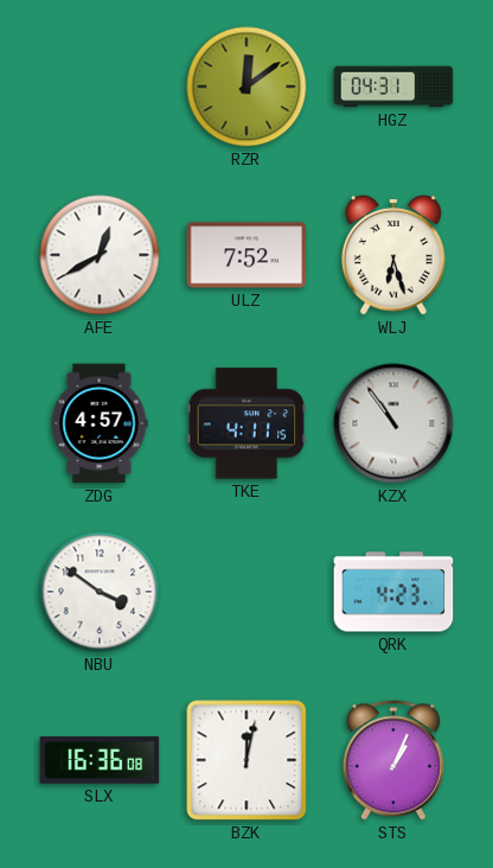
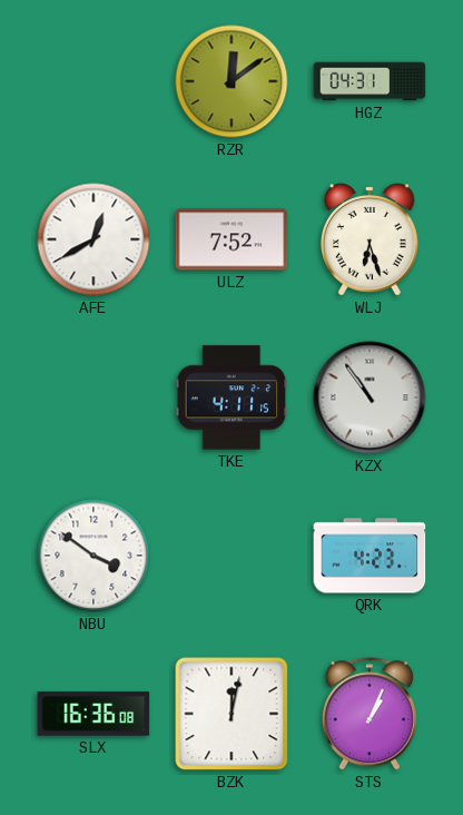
ZDG: 4:57 -> none (100, 423)
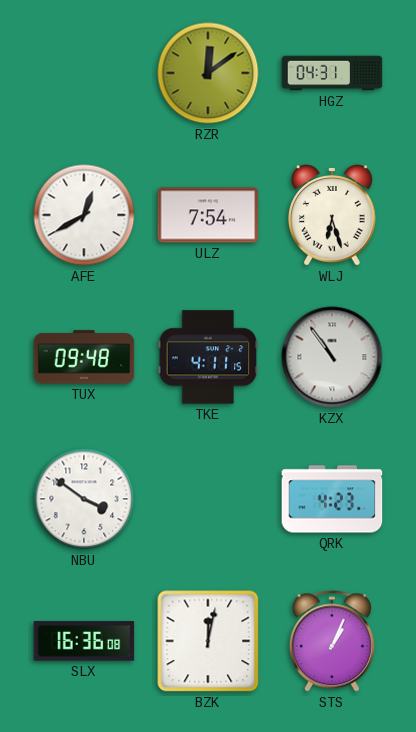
ULZ: 7:52 -> 7:54 (208, 215)
TUX: none -> 09:48 (84, 357)
